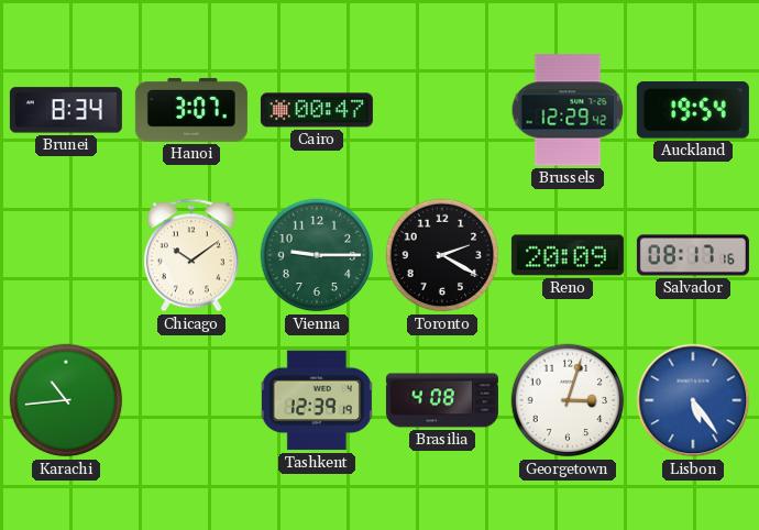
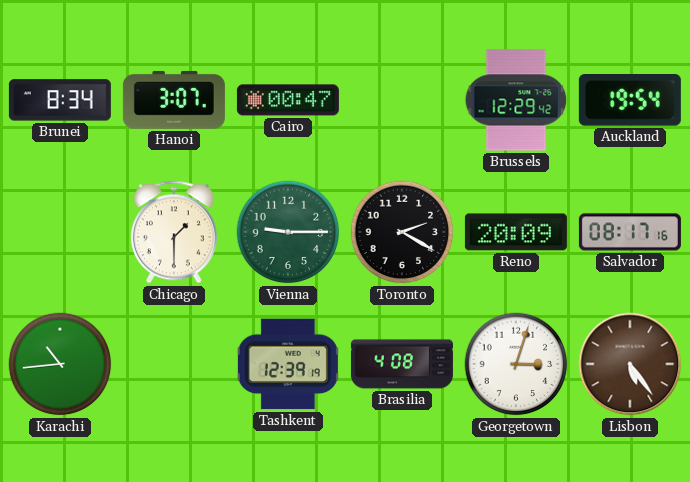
Chicago: 10:09 -> 1:30 (174, 232)
Lisbon dial: blue -> brown (630, 364)
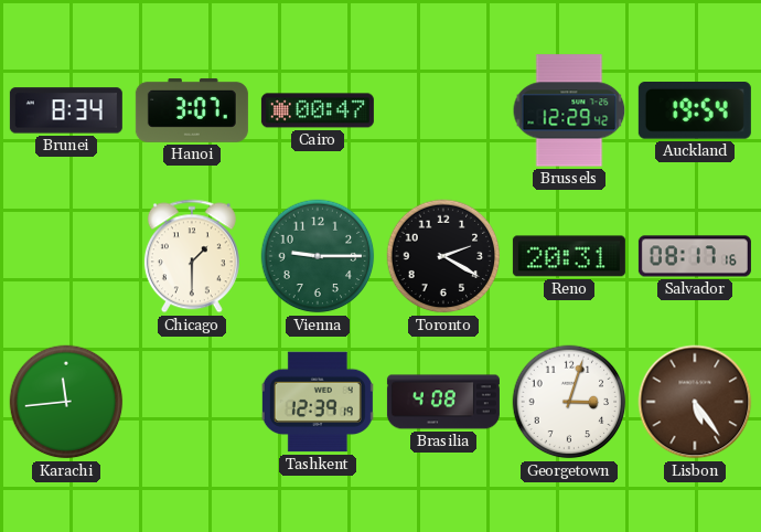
Reno: 20:09 -> 20:31 (569, 256)
Karachi: 10:44 -> 11:44 (66, 402)
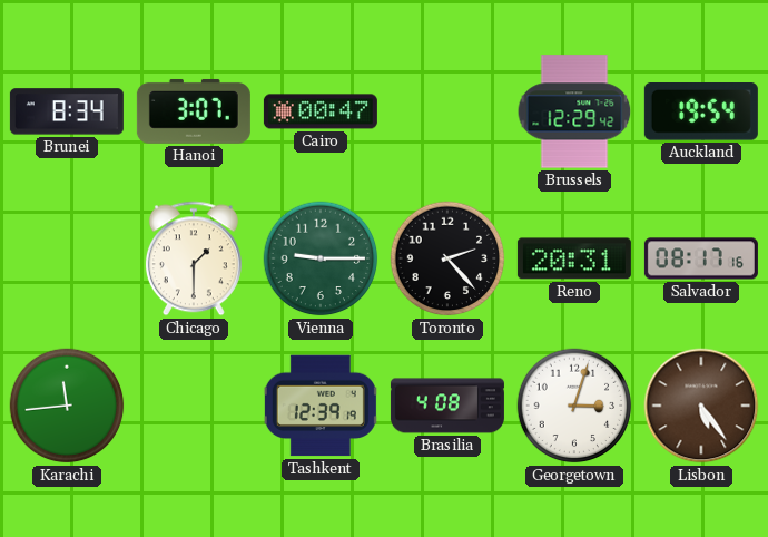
Toronto: 2:20 -> 2:23 (447, 258)
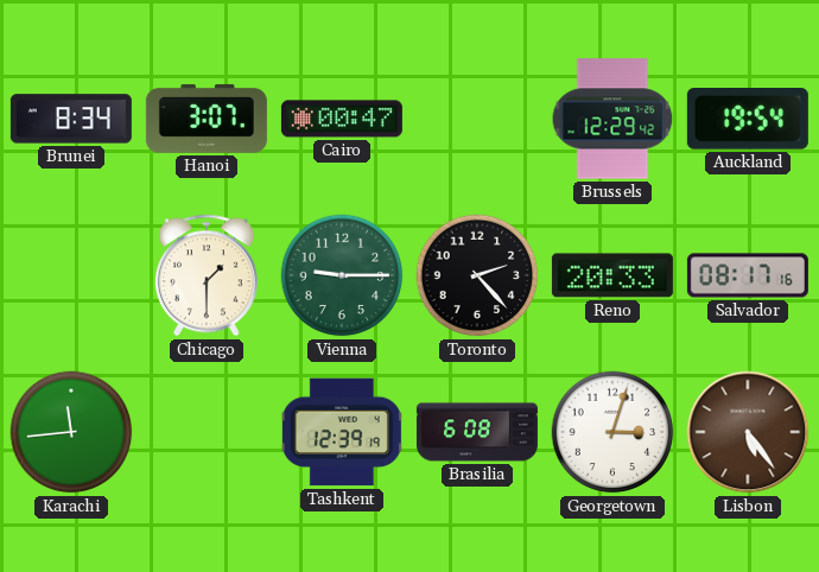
Reno: 20:31 -> 20:33 (612, 275)
Brasilia: 4:08 -> 6:08 (477, 432)
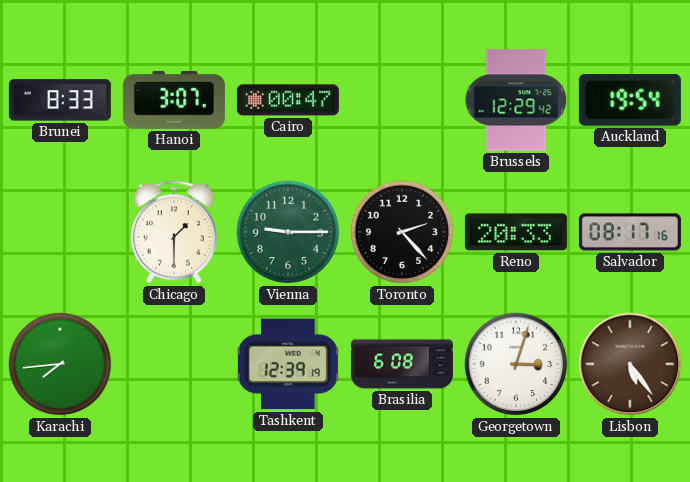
Brunei: 8:34 -> 8:33 (60, 100)
Karachi: 11:44 -> 7:44 (60, 364)
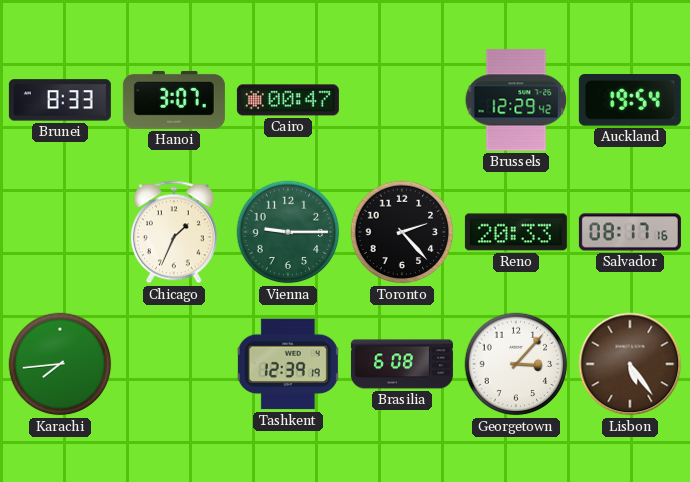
Chicago: 1:30 -> 1:34 (174, 232)
Georgetown: 3:03 -> 3:07 (516, 364)
